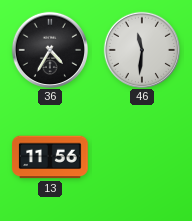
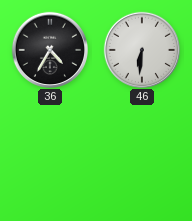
46: 11:31 -> 6:31 (141, 49)
13: 11:56 -> none (50, 157)
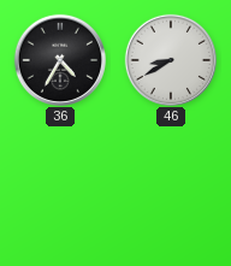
46: 6:31 -> 8:40 (170, 59)
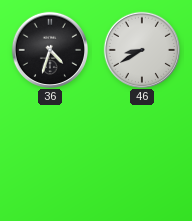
36: 4:35 -> 4:33 (49, 49)
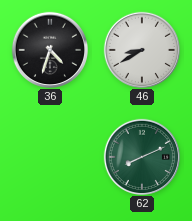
62: none -> 8:11 (141, 156)
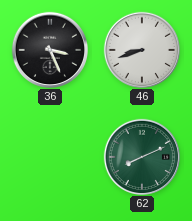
36: 4:33 -> 3:26 (49, 49)
46: 8:40 -> 8:42 (141, 49)
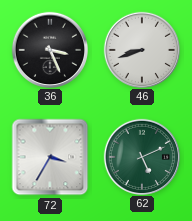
72: none -> 3:35 (50, 157)
62: 8:11 -> 5:11 (141, 156)
